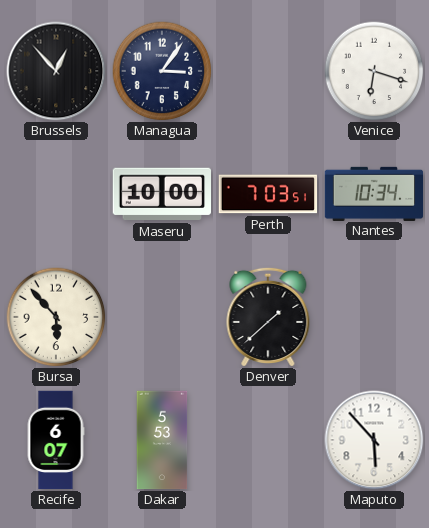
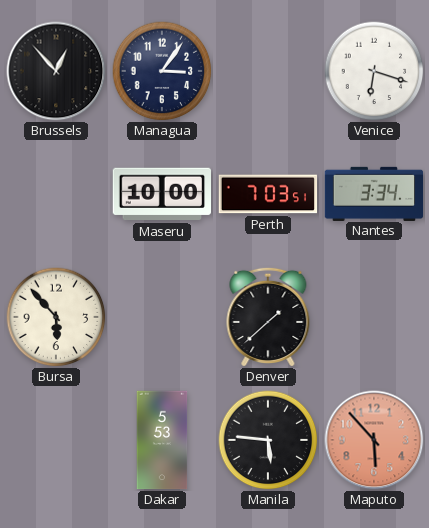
Nantes: 10:34 -> 3:34 (374, 193)
Recife: 6:07 -> none (56, 440)
Manila: none -> 5:46 (268, 440)
Maputo dial: white -> salmon (374, 440)
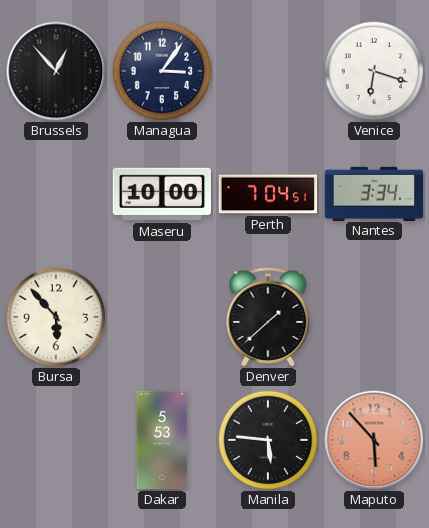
Perth: 7:03 -> 7:04 (268, 194)
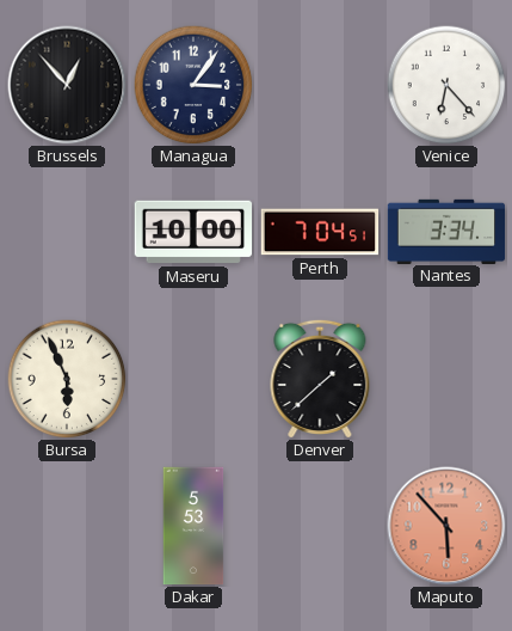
Venice: 6:18 -> 6:23 (446, 85)
Bursa: 5:53 -> 5:56 (67, 379)
Manila: 5:46 -> none (268, 440)
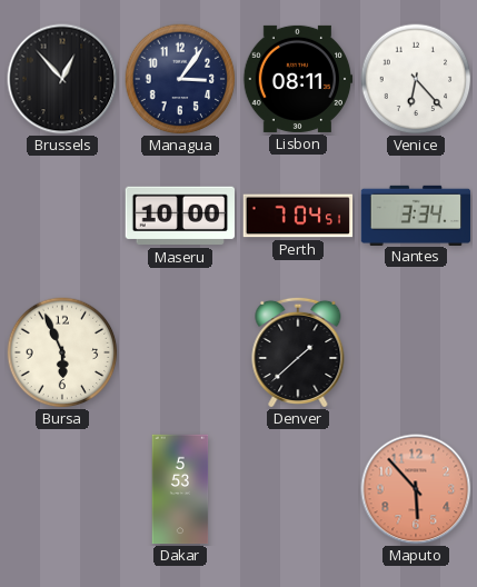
Lisbon: none -> 08:11 (298, 79)
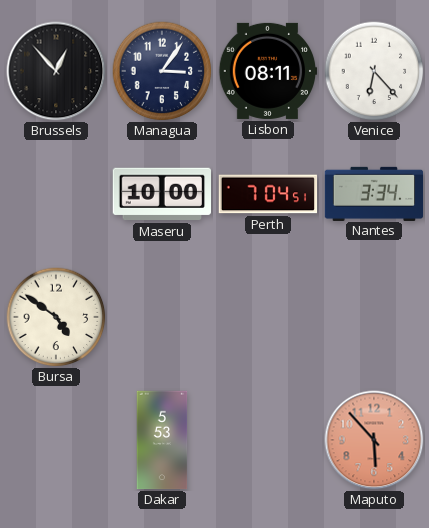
Bursa: 5:56 -> 4:51 (56, 317)
Denver: 1:38 -> none (298, 351)
